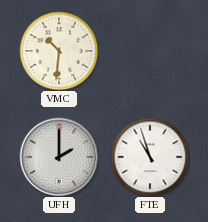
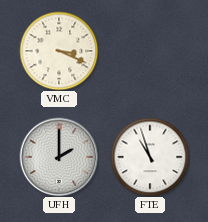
VMC: 10:31 -> 3:19 (59, 51)
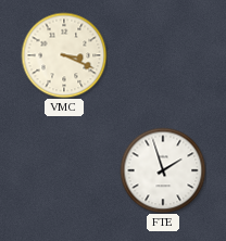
UFH: 2:00 -> none (59, 157)
FTE: 10:57 -> 1:57 (163, 170)
